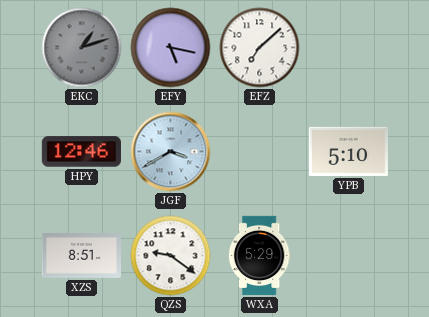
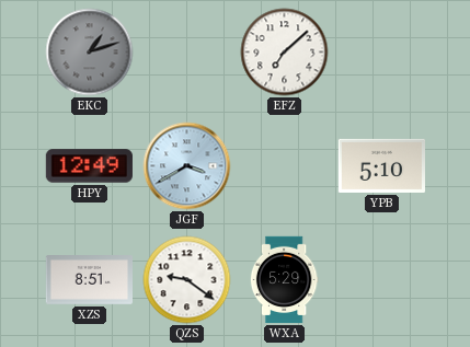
EFY: 5:17 -> none (171, 48)
HPY: 12:46 -> 12:49 (89, 166)
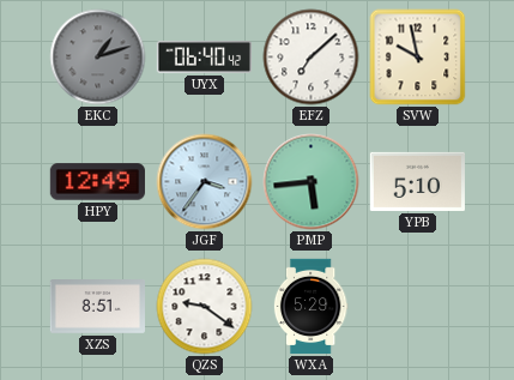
UYX: none -> 06:40 (204, 58)
SVW: none -> 9:58 (418, 58)
JGF: 3:40 -> 3:36 (205, 182)
PMP: none -> 5:44 (312, 182)
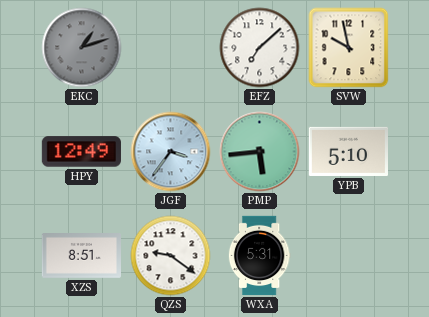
UYX: 06:40 -> none (204, 58)
WXA: 5:29 -> 5:31 (259, 256)
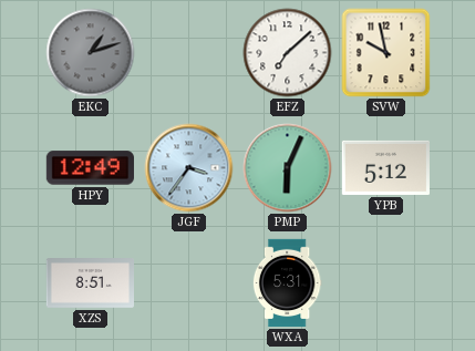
PMP: 5:44 -> 6:04 (288, 168)
YPB: 5:10 -> 5:12 (385, 167)
QZS: 9:21 -> none (171, 256)
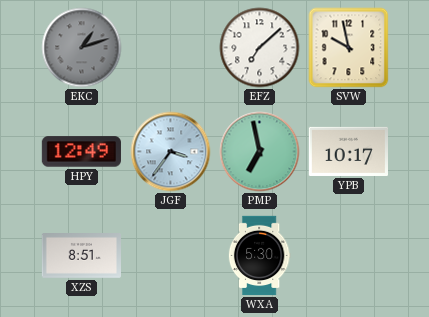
PMP: 6:04 -> 6:58 (260, 152)
YPB: 5:12 -> 10:17 (348, 151)
WXA: 5:31 -> 5:30 (259, 256)
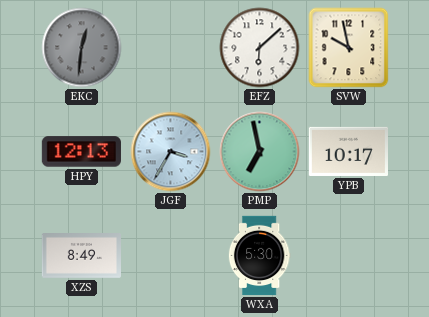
EKC: 1:12 -> 12:31 (82, 48)
EFZ: 7:08 -> 6:08 (260, 48)
HPY: 12:49 -> 12:13 (81, 152)
JGF: 3:36 -> 3:35 (171, 152)
XZS: 8:51 -> 8:49 (81, 256)
